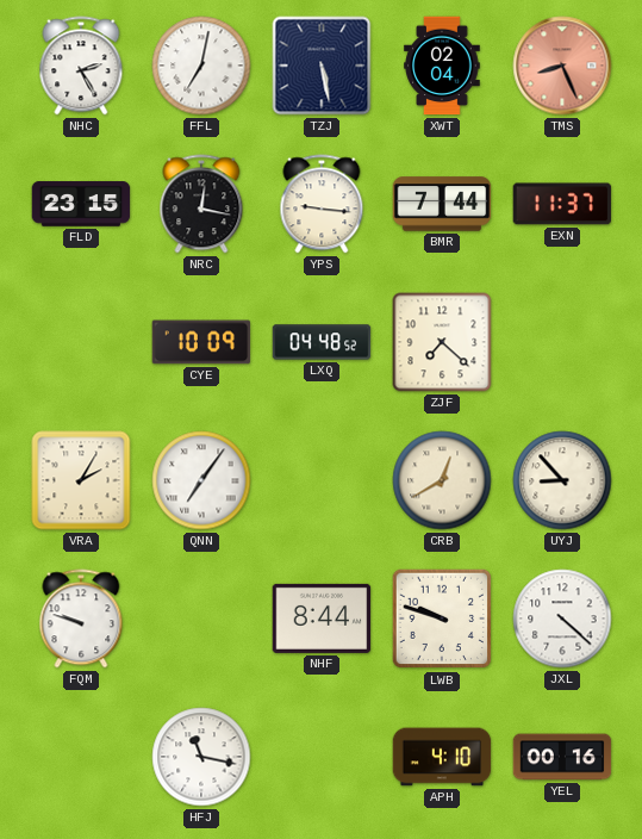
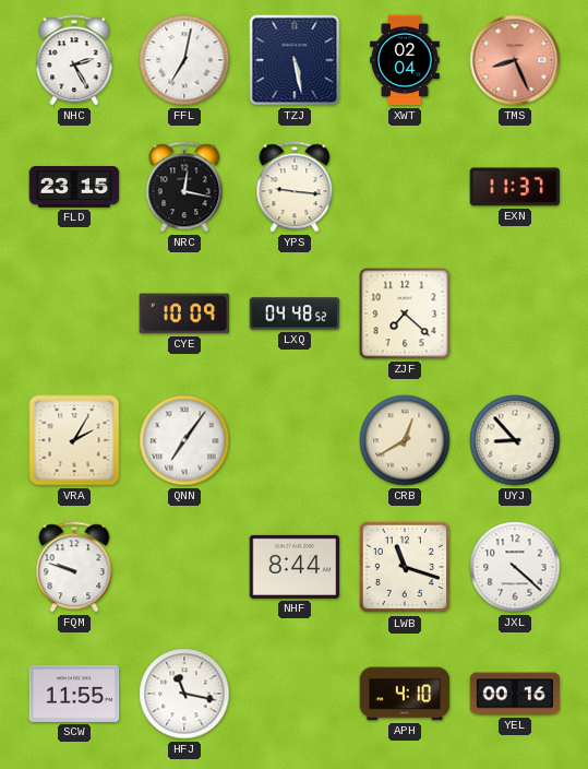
BMR: 7:44 -> none (442, 204)
LWB: 9:48 -> 11:18 (405, 567)
SCW: none -> 11:55 (74, 694)
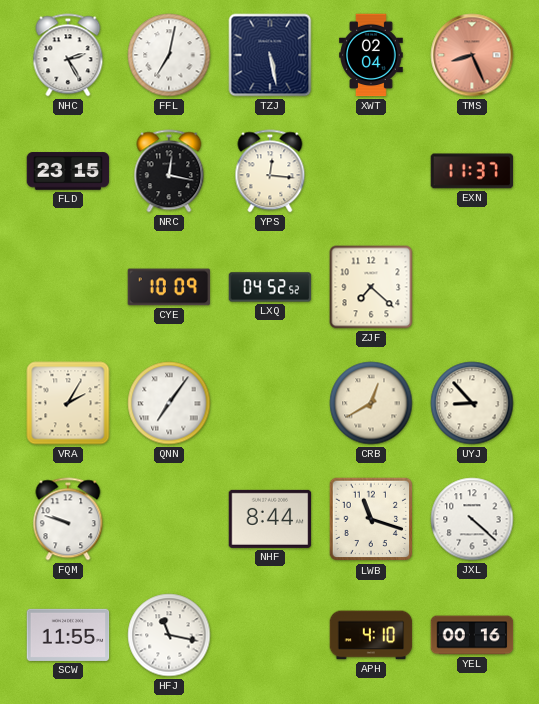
YPS: 9:16 -> 12:16 (270, 171)
LXQ: 04:48 -> 04:52 (270, 287)
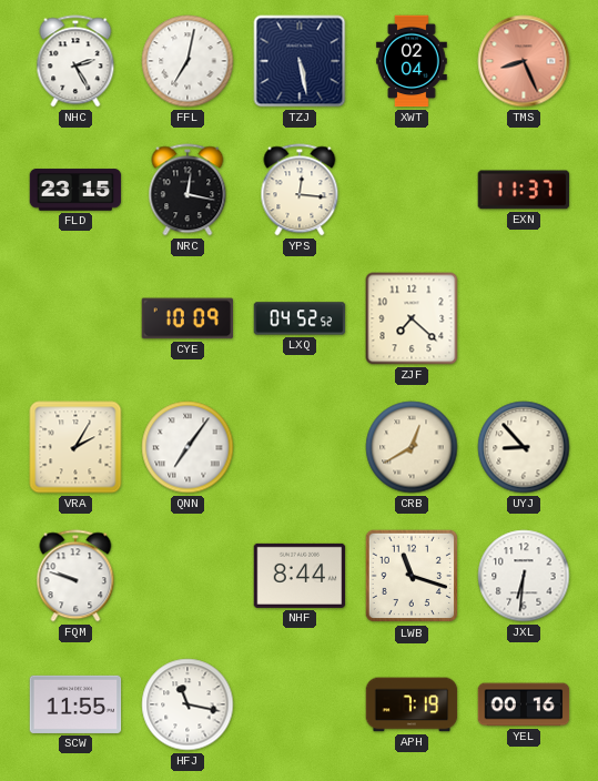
JXL: 4:22 -> 6:31 (524, 576)
APH: 4:10 -> 7:19 (412, 704)
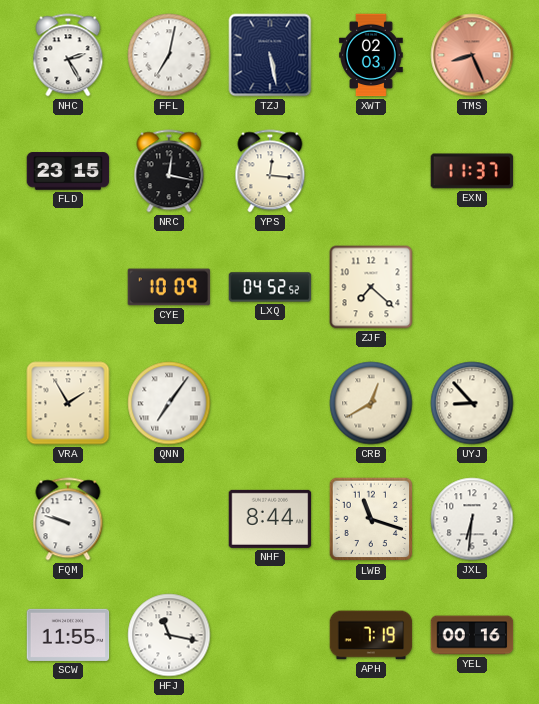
XWT: 02:04 -> 02:03 (371, 55)
VRA: 2:05 -> 1:55 (68, 403)
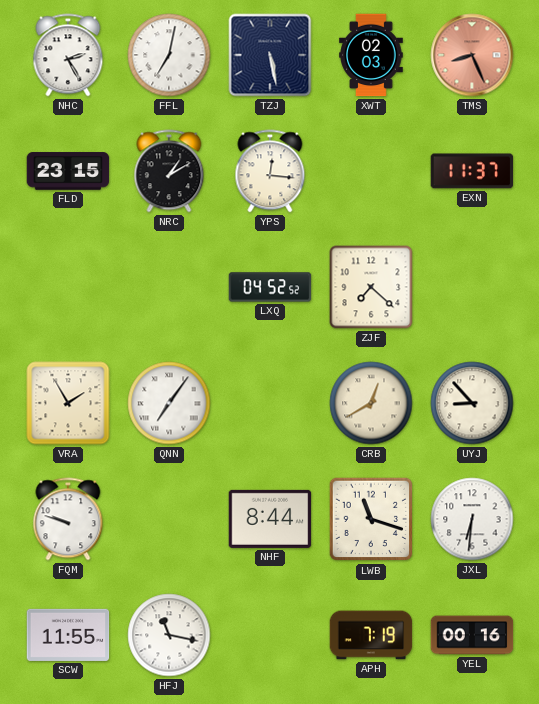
NRC: 12:17 -> 1:10 (169, 171)
CYE: 10:09 -> none (169, 287)
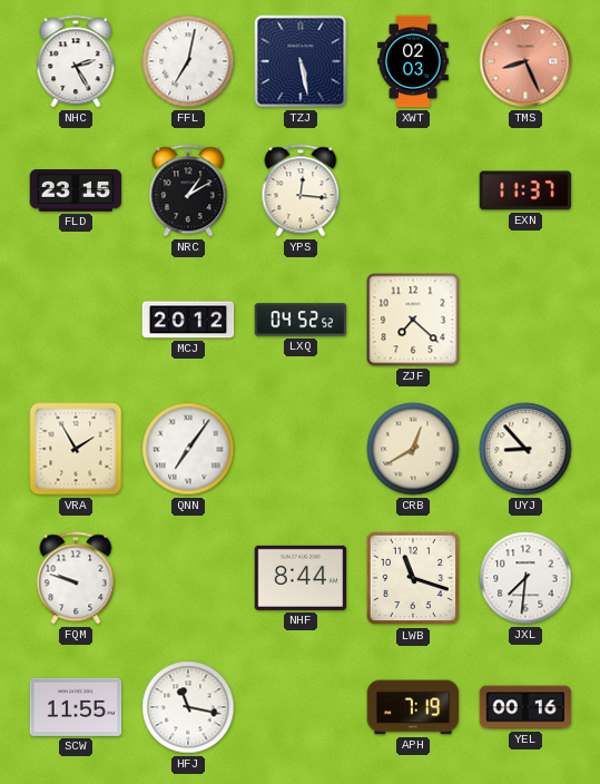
MCJ: none -> 20:12 (188, 320)
JXL: 6:31 -> 7:31 (525, 578)
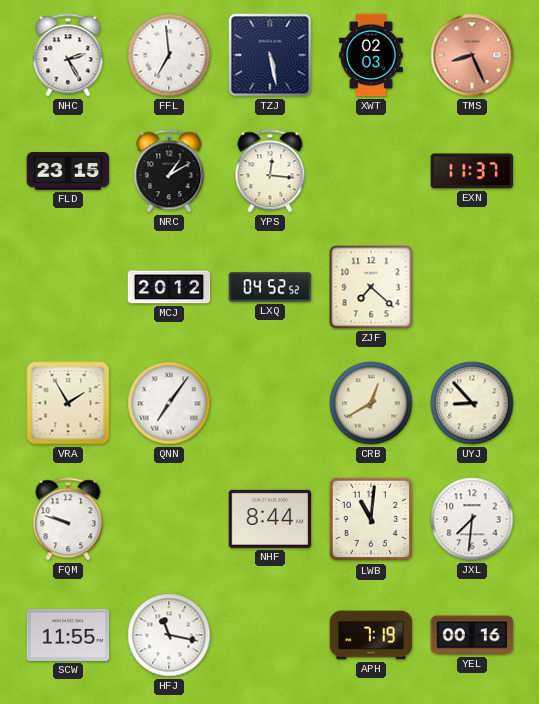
FFL: 7:02 -> 6:59 (169, 55)
LWB: 11:18 -> 11:01 (371, 519)
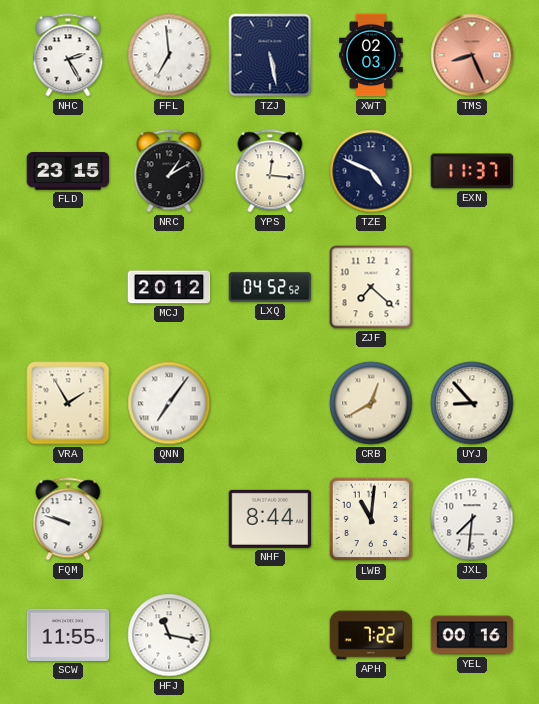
TZE: none -> 4:49 (371, 171)
APH: 7:19 -> 7:22 (371, 635)
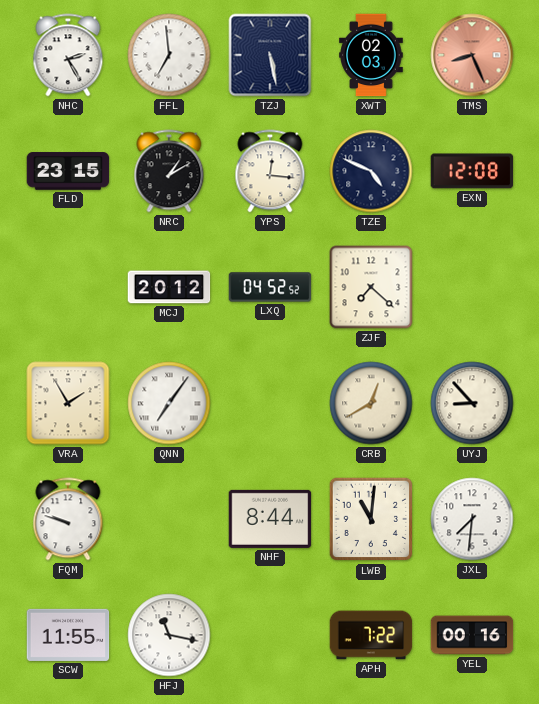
EXN: 11:37 -> 12:08 (472, 171)
